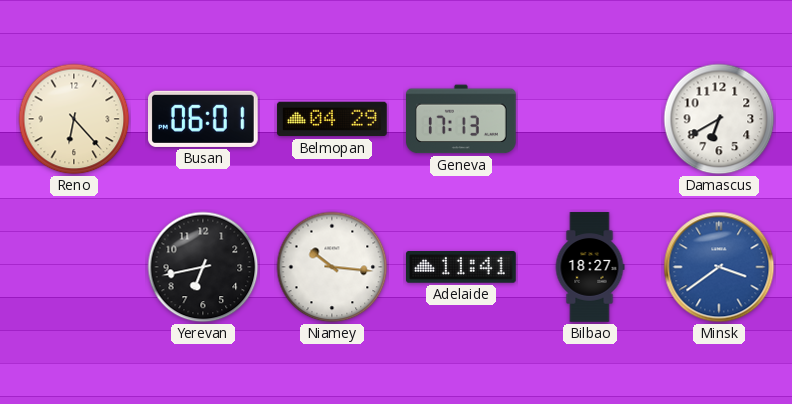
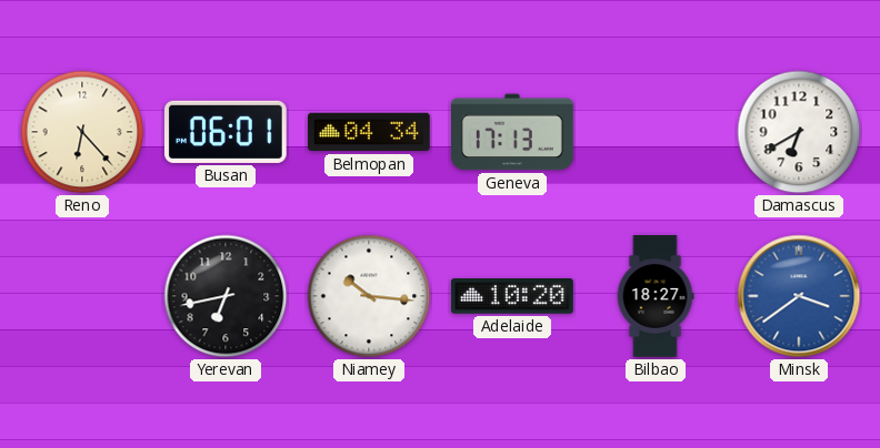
Belmopan: 04:29 -> 04:34 (369, 132)
Adelaide: 11:41 -> 10:20 (513, 296)
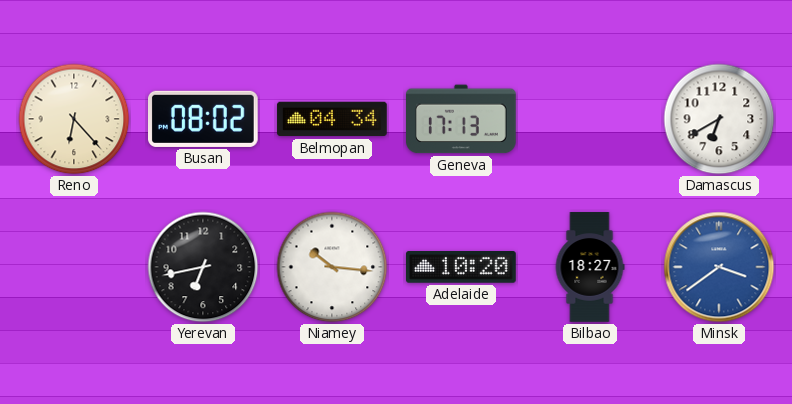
Busan: 06:01 -> 08:02 (204, 119)
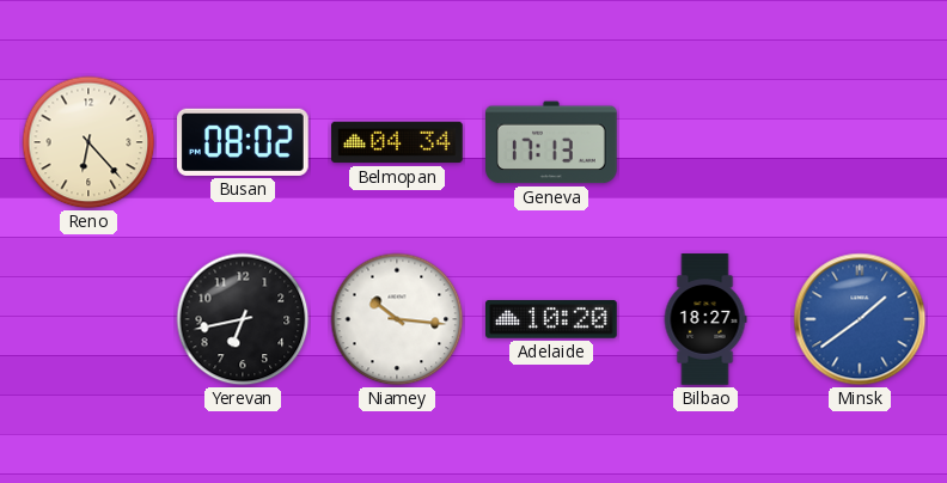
Damascus: 6:40 -> none (719, 119)
Minsk: 3:39 -> 1:39 (860, 319)
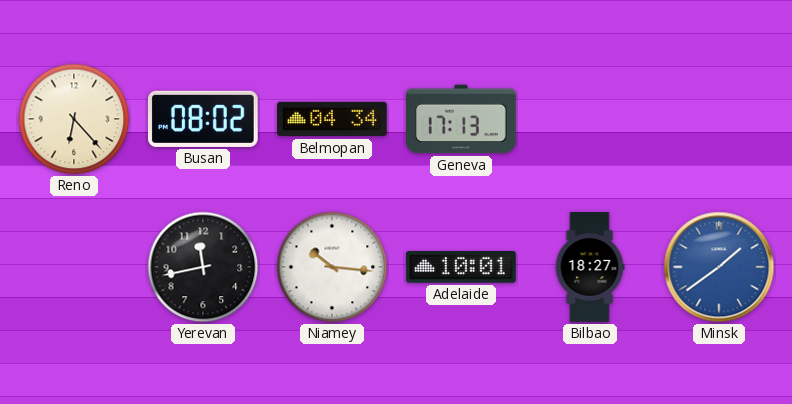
Yerevan: 6:43 -> 11:43 (203, 267)
Adelaide: 10:20 -> 10:01 (462, 267)
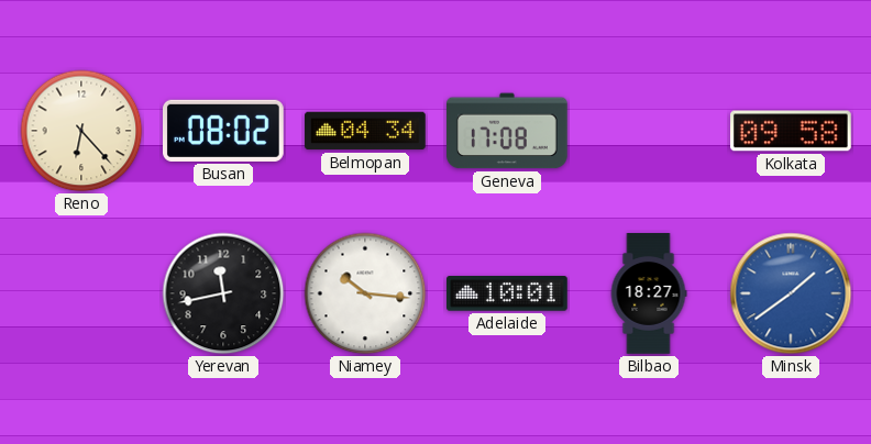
Geneva: 17:13 -> 17:08 (508, 131)
Kolkata: none -> 09:58 (792, 131)
